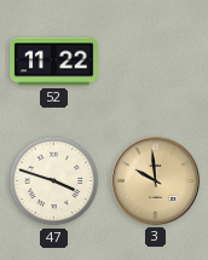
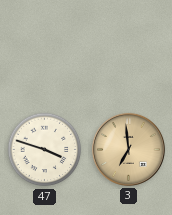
52: 11:22 -> none (54, 62)
3: 9:59 -> 6:59 (128, 149)
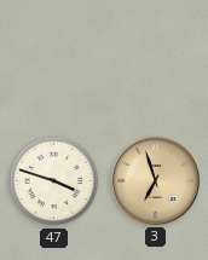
3: 6:59 -> 6:57 (155, 180)
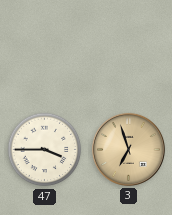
47: 3:48 -> 3:45 (45, 150)
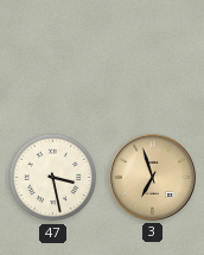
47: 3:45 -> 3:28 (53, 178)
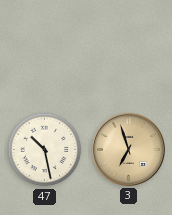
47: 3:28 -> 10:28 (45, 150)
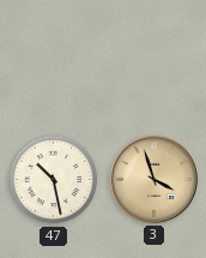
3: 6:57 -> 3:57 (153, 179)
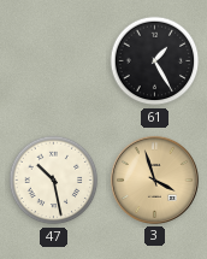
61: none -> 1:25 (155, 61)
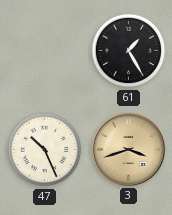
47: 10:28 -> 10:26 (45, 150)
3: 3:57 -> 3:42 (128, 149)
